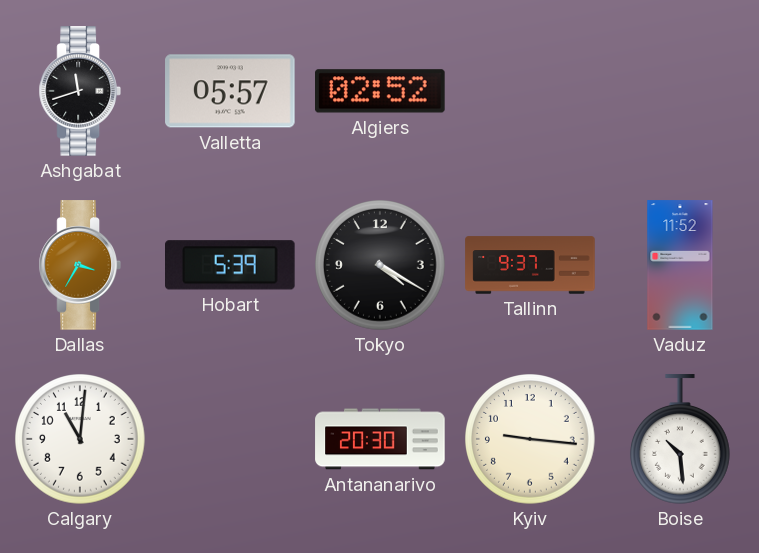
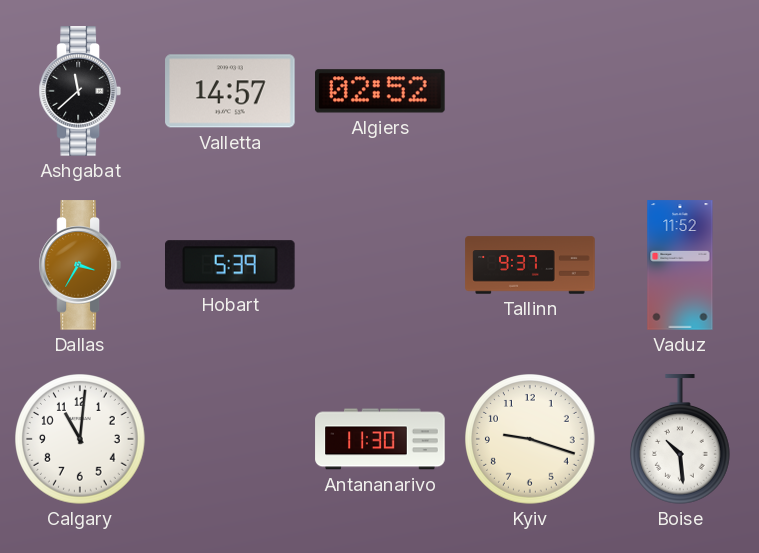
Ashgabat: 11:42 -> 11:38 (80, 91)
Valletta: 05:57 -> 14:57 (230, 91)
Tokyo: 4:20 -> none (381, 266)
Antananarivo: 20:30 -> 11:30 (380, 439)
Kyiv: 9:16 -> 9:18 (531, 440)
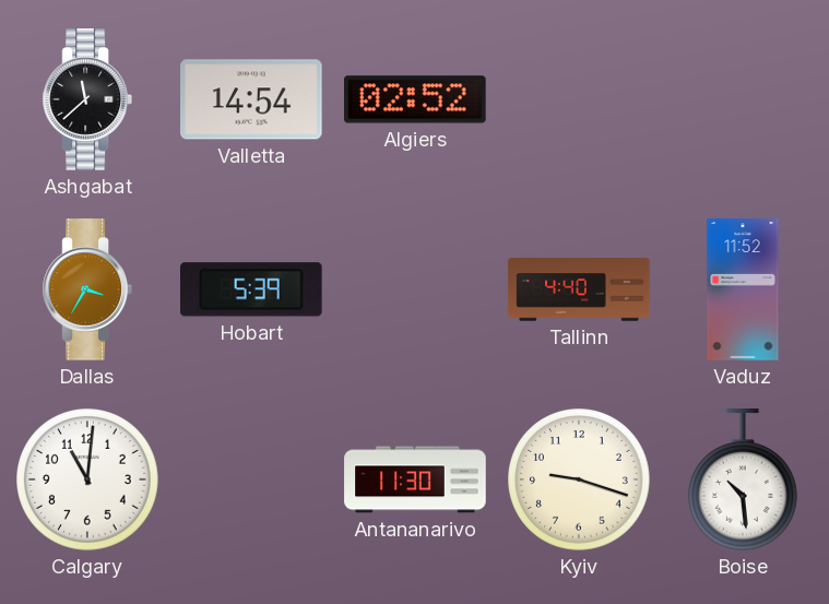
Valletta: 14:57 -> 14:54 (251, 99)
Tallinn: 9:37 -> 4:40 (579, 289)
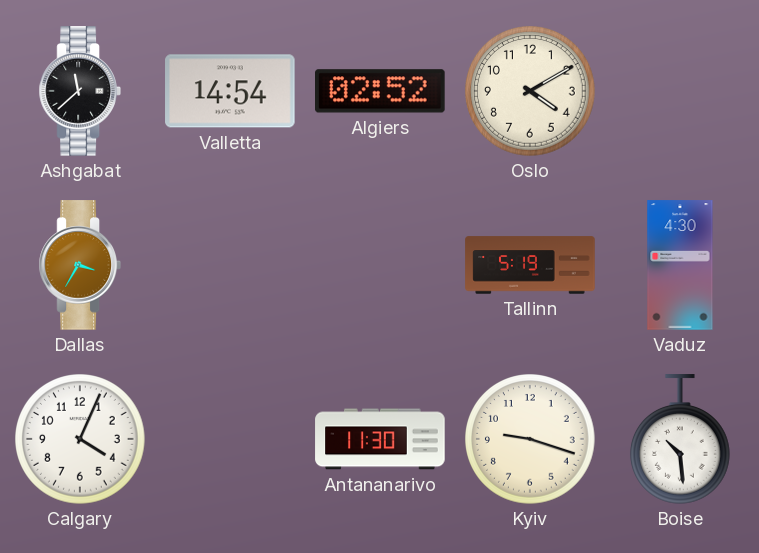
Oslo: none -> 4:10 (531, 92)
Hobart: 5:39 -> none (252, 289)
Tallinn: 4:40 -> 5:19 (530, 265)
Vaduz: 11:52 -> 4:30 (680, 265)
Calgary: 11:01 -> 4:04 (81, 440)
